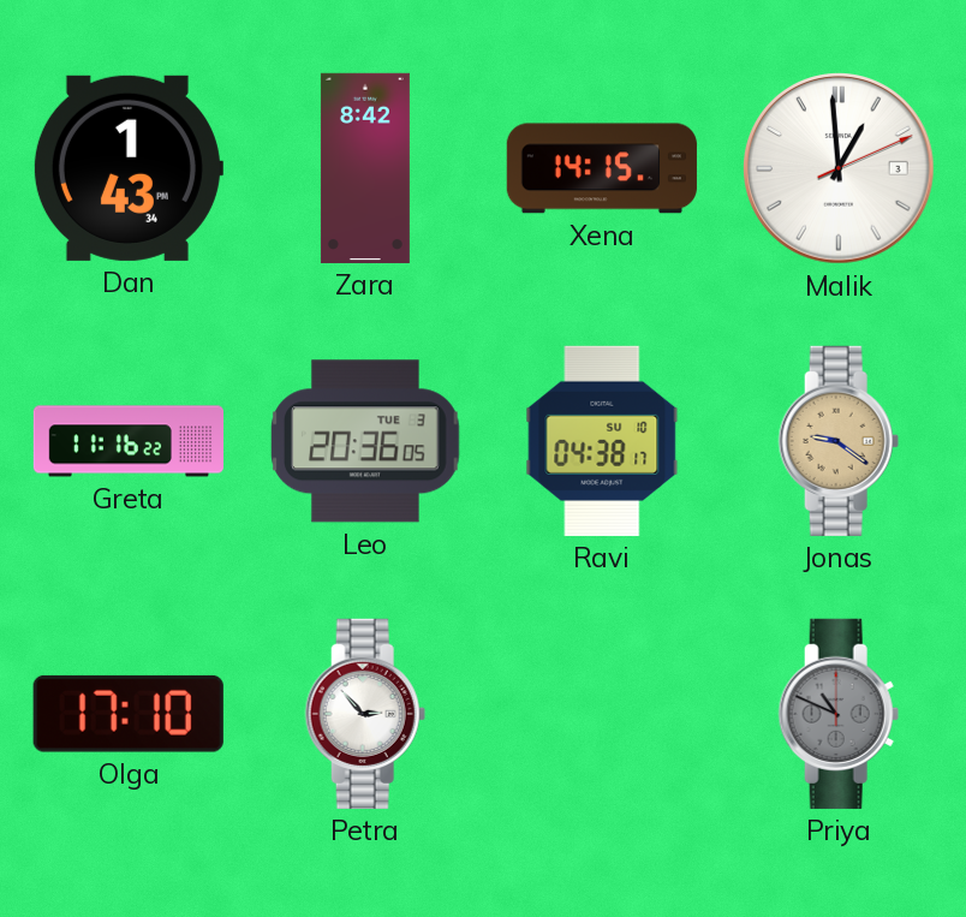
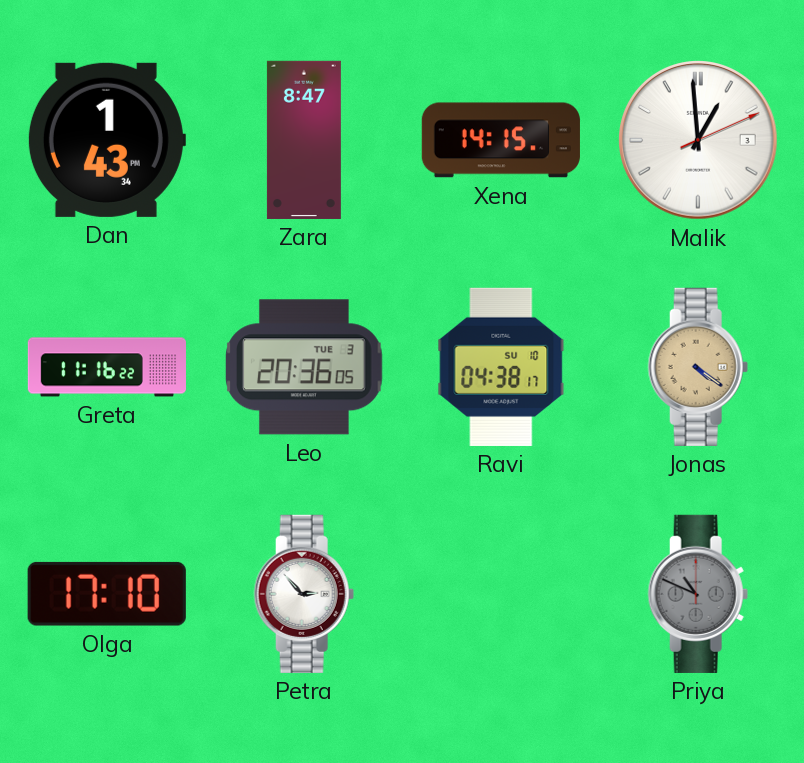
Zara: 8:42 -> 8:47 (304, 140)
Jonas: 9:21 -> 4:21 (698, 367)
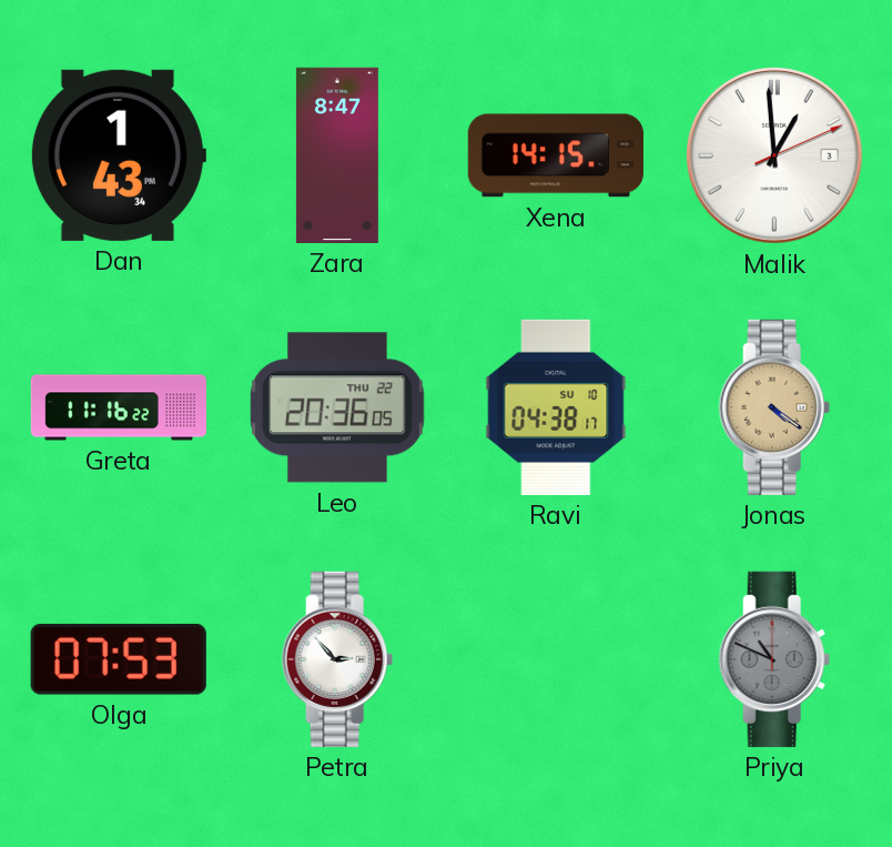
Leo date: TUE 3 -> THU 22 (338, 407)
Olga: 17:10 -> 07:53 (119, 659)
